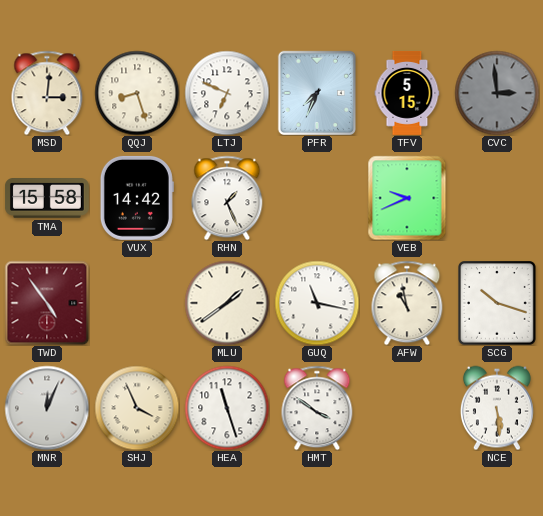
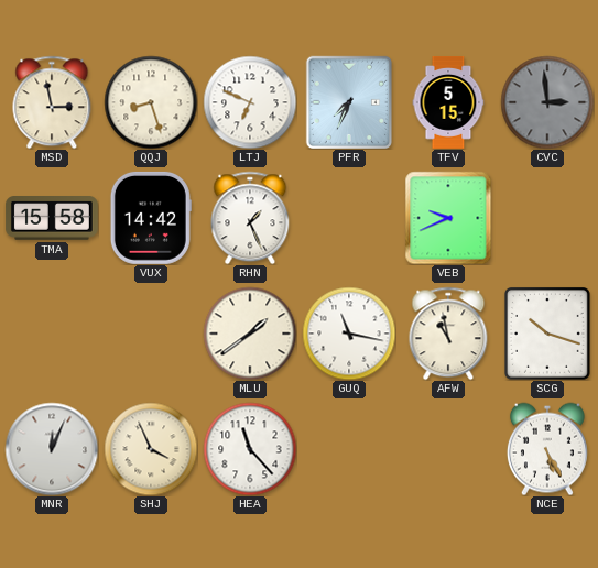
MSD: 3:01 -> 2:58 (52, 102)
TWD: 4:54 -> none (47, 303)
HEA: 11:27 -> 11:23 (250, 449)
HMT: 3:51 -> none (317, 408)
NCE: 5:29 -> 5:25 (547, 449)
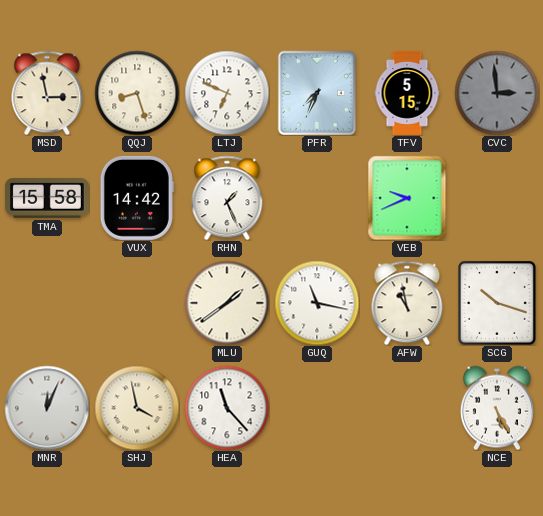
SHJ: 3:56 -> 3:58 (137, 408)
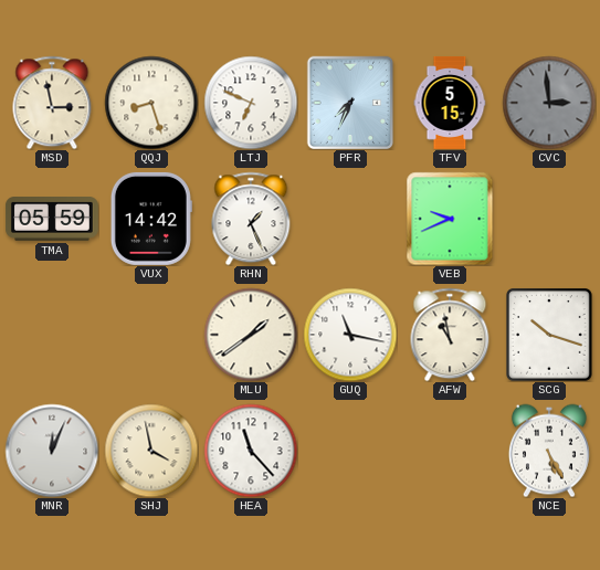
TMA: 15:58 -> 05:59 (52, 220)
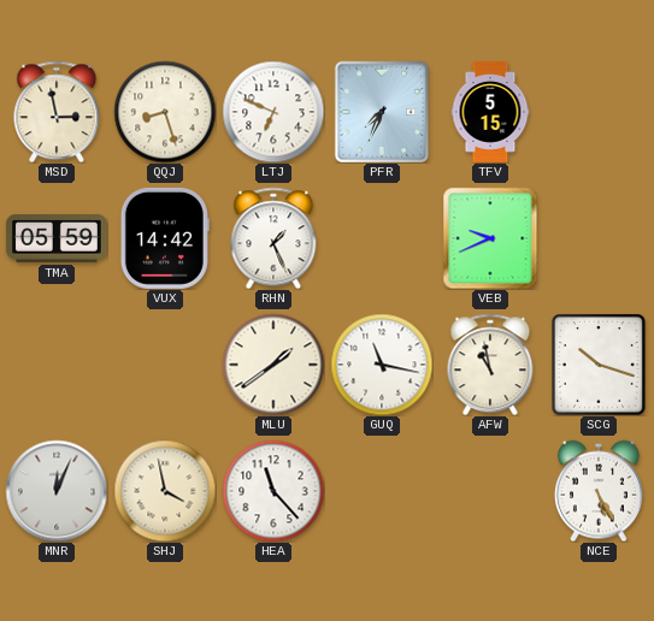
CVC: 2:59 -> none (549, 103)
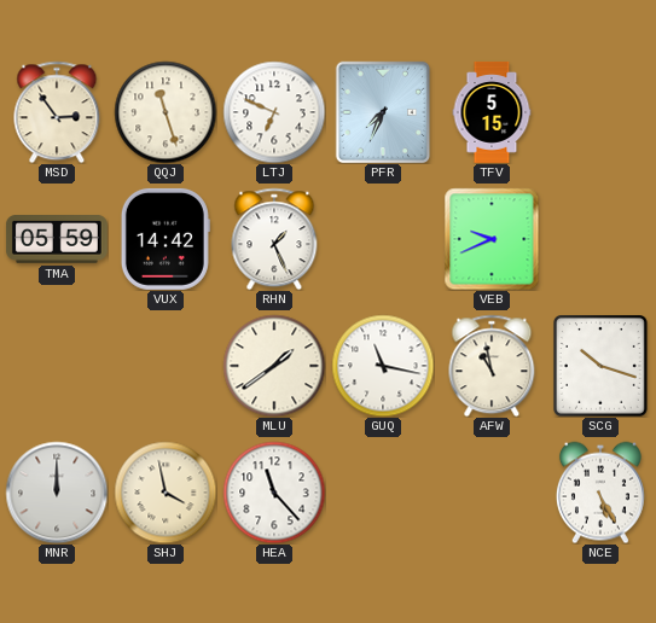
MSD: 2:58 -> 2:54 (57, 112)
QQJ: 8:27 -> 11:27 (166, 112)
MNR: 12:04 -> 12:00 (57, 493)
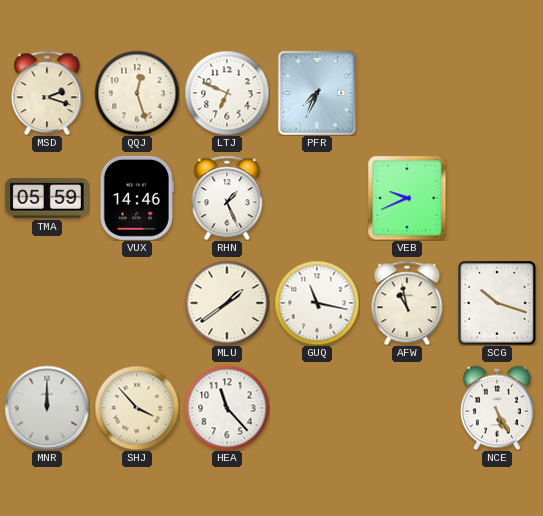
MSD: 2:54 -> 2:18 (47, 93)
QQJ: 11:27 -> 12:27 (137, 93)
TFV: 5:15 -> none (492, 113)
VUX: 14:42 -> 14:46 (137, 198)
SHJ: 3:58 -> 3:53 (137, 408)
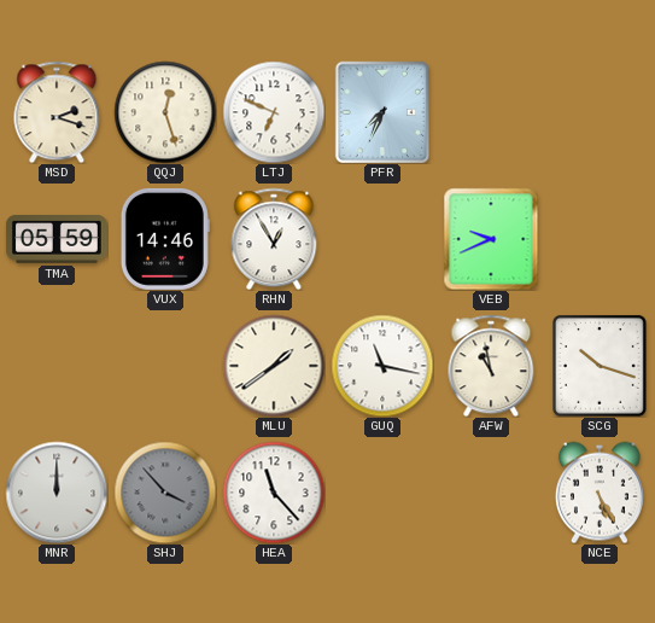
RHN: 1:26 -> 12:55 (274, 239)
SHJ dial: cream -> grey (165, 493)
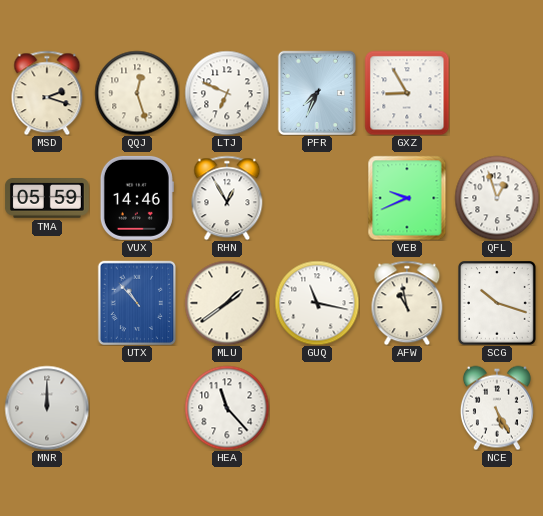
GXZ: none -> 8:55 (407, 93)
QFL: none -> 12:57 (497, 198)
UTX: none -> 10:53 (136, 303)
SHJ: 3:53 -> none (165, 493)
